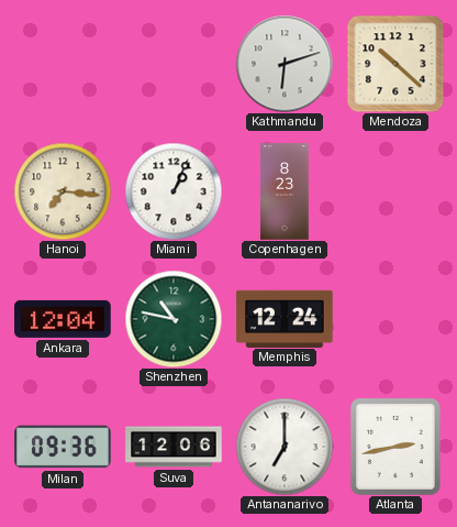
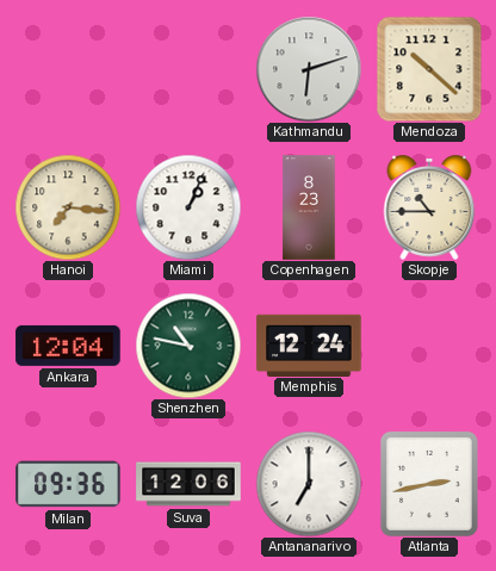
Skopje: none -> 10:45 (429, 209)
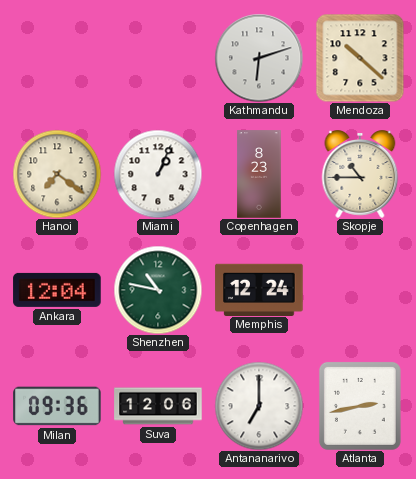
Hanoi: 7:16 -> 7:21 (57, 174)
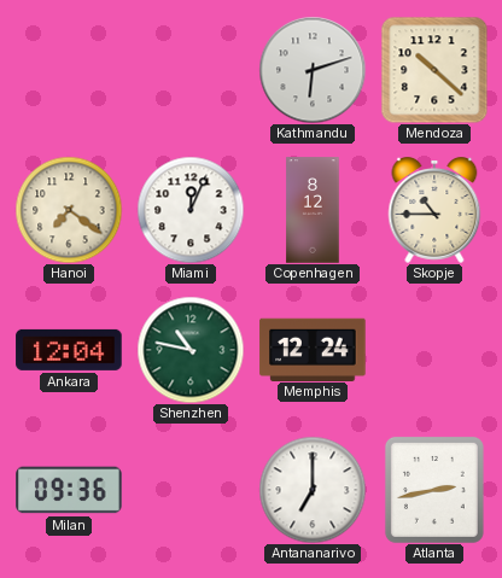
Miami: 1:04 -> 12:04 (191, 210)
Copenhagen: 8:23 -> 8:12 (313, 210)
Suva: 12:06 -> none (158, 406)
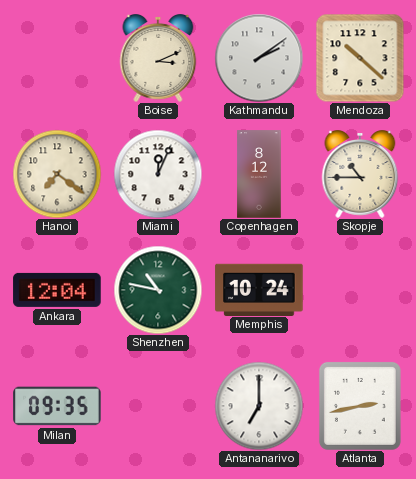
Boise: none -> 3:11 (158, 59)
Kathmandu: 6:12 -> 2:09 (259, 58)
Memphis: 12:24 -> 10:24 (259, 289)
Milan: 09:36 -> 09:35 (57, 406)
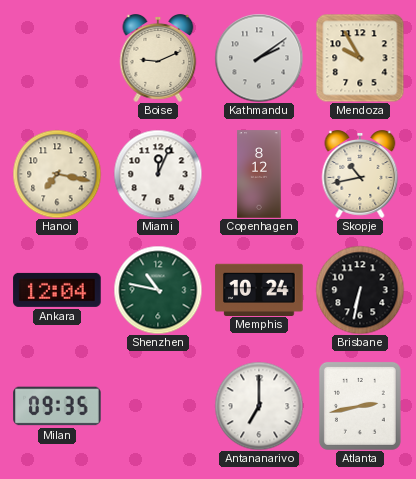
Boise: 3:11 -> 9:11 (158, 59)
Mendoza: 10:22 -> 9:55 (360, 58)
Hanoi: 7:21 -> 7:17 (57, 174)
Skopje: 10:45 -> 10:43 (360, 175)
Brisbane: none -> 6:32 (360, 290)
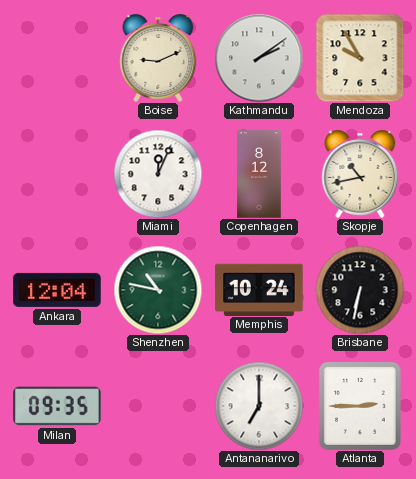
Hanoi: 7:17 -> none (57, 174)
Atlanta: 2:43 -> 2:45 (360, 406)
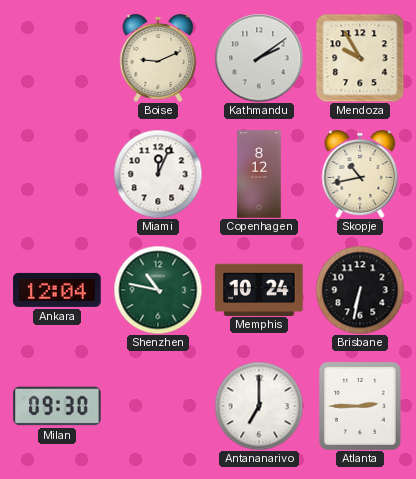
Milan: 09:35 -> 09:30 (57, 406)
